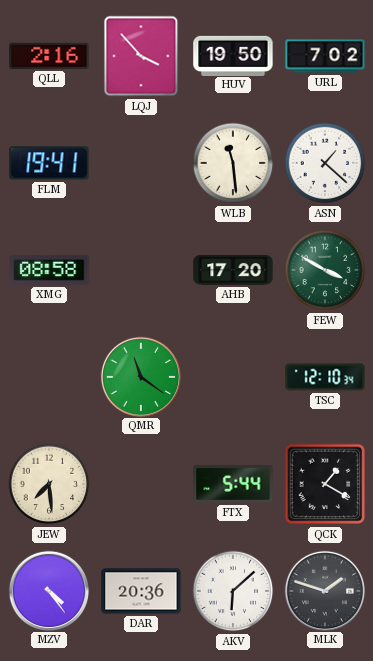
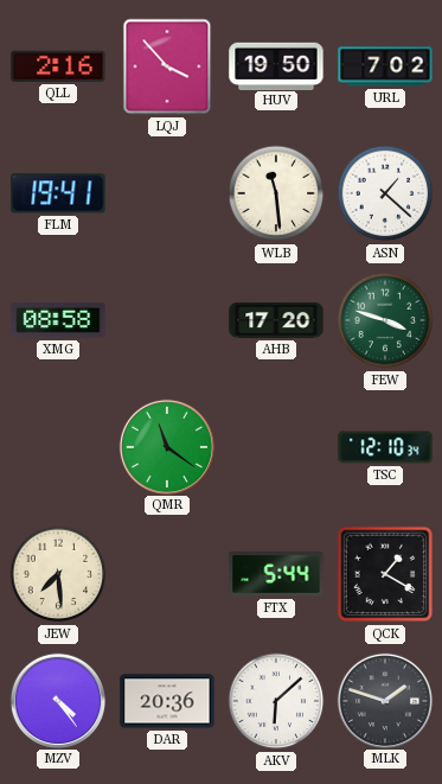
FEW: 3:50 -> 3:48 (385, 320)
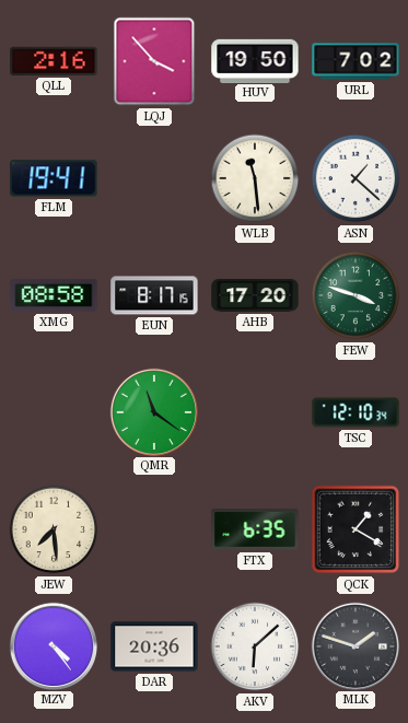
EUN: none -> 8:17 (154, 295)
FTX: 5:44 -> 6:35 (255, 530)
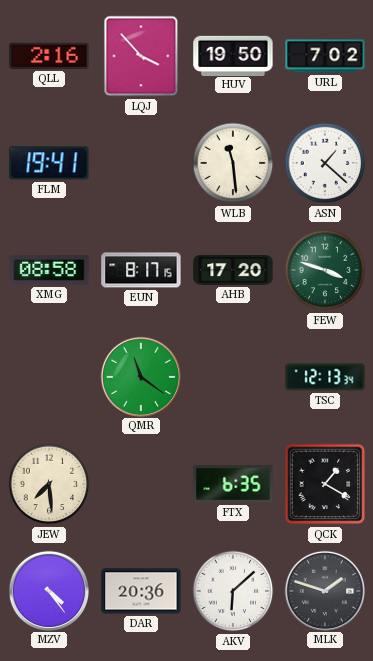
TSC: 12:10 -> 12:13 (325, 377)
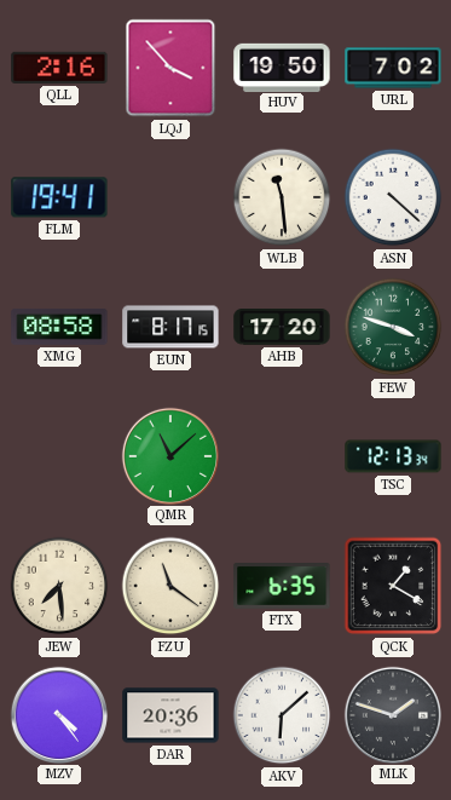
ASN: 1:22 -> 4:22 (393, 197)
QMR: 11:21 -> 11:08 (169, 455)
FZU: none -> 11:21 (170, 586)
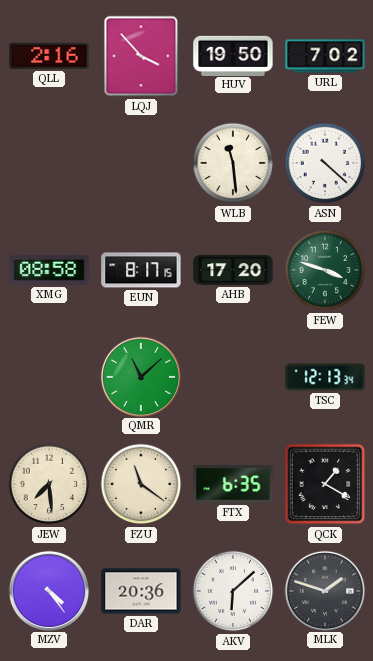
FLM: 19:41 -> none (59, 197)
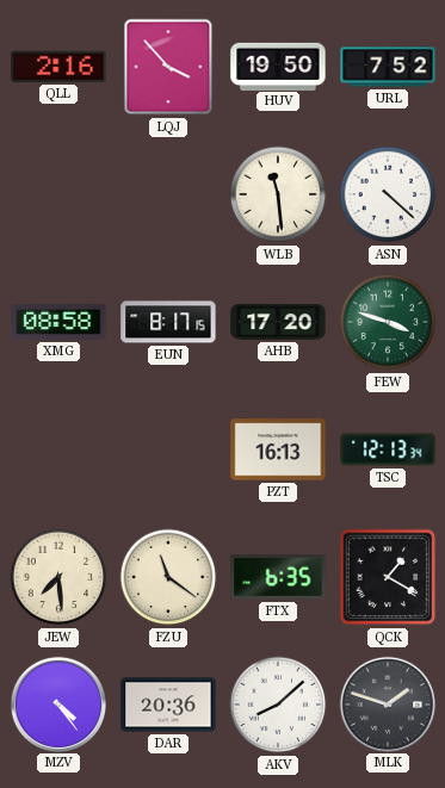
URL: 7:02 -> 7:52 (388, 67)
QMR: 11:08 -> none (140, 376)
PZT: none -> 16:13 (278, 449)
AKV: 6:08 -> 8:08 (278, 705)
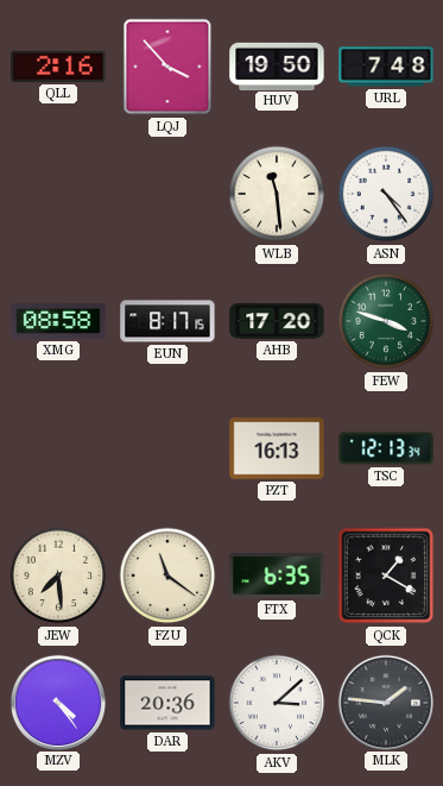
URL: 7:52 -> 7:48 (386, 67)
ASN: 4:22 -> 4:24 (386, 194)
AKV: 8:08 -> 3:08 (277, 703)
MLK: 1:48 -> 1:46 (385, 702)
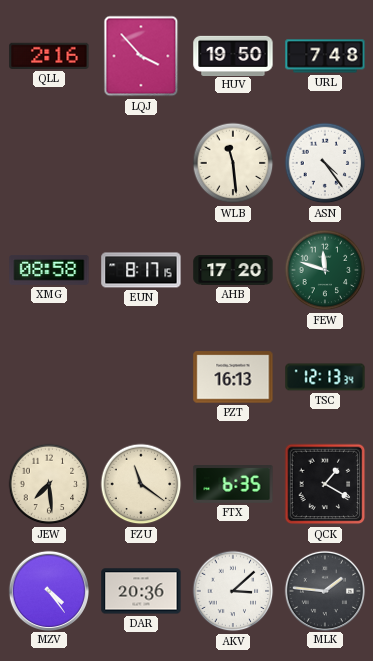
FEW: 3:48 -> 11:48 (325, 270)
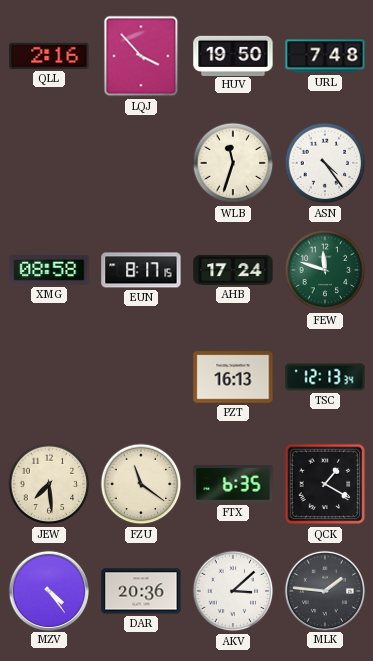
WLB: 11:29 -> 11:33 (233, 163)
AHB: 17:20 -> 17:24 (233, 270)
